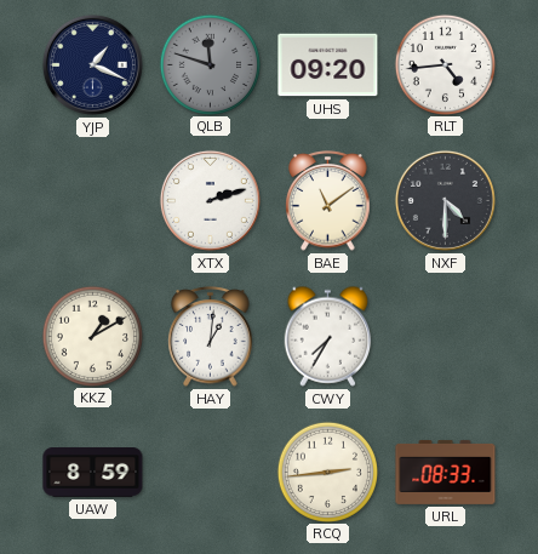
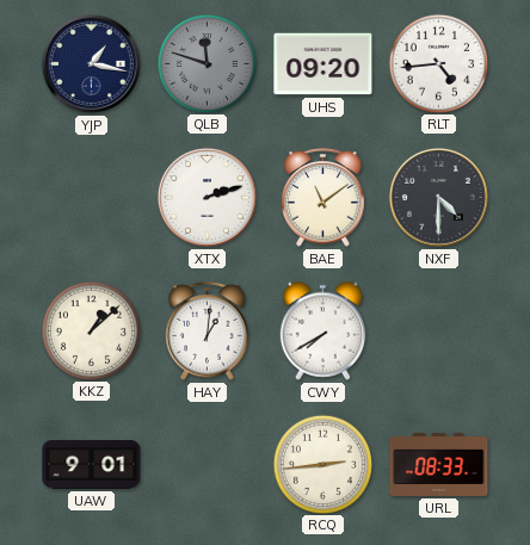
YJP: 1:19 -> 1:17 (91, 63)
KKZ: 1:10 -> 1:08 (91, 330)
CWY: 7:35 -> 7:40 (323, 330)
UAW: 8:59 -> 9:01 (92, 465)
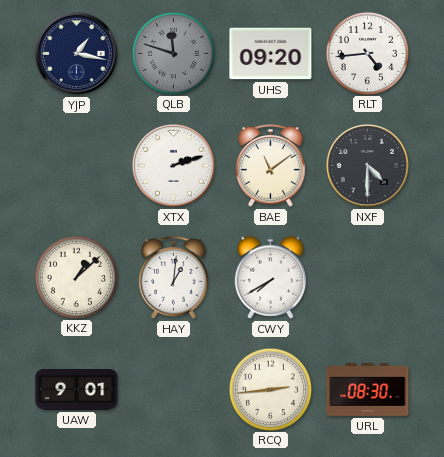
URL: 08:33 -> 08:30 (368, 389)
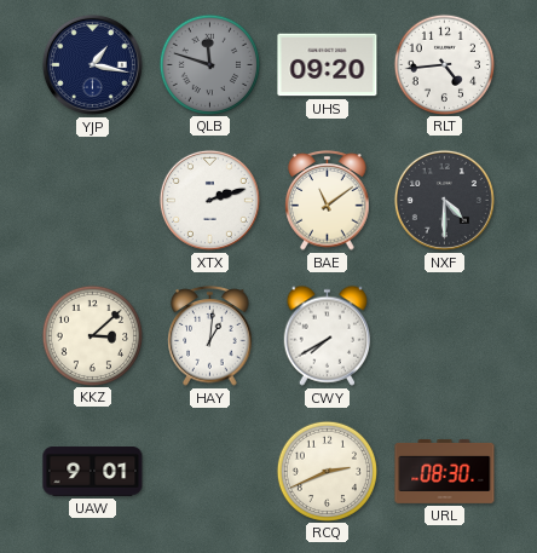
KKZ: 1:08 -> 3:08 (92, 335)
RCQ: 2:44 -> 2:41 (327, 471)
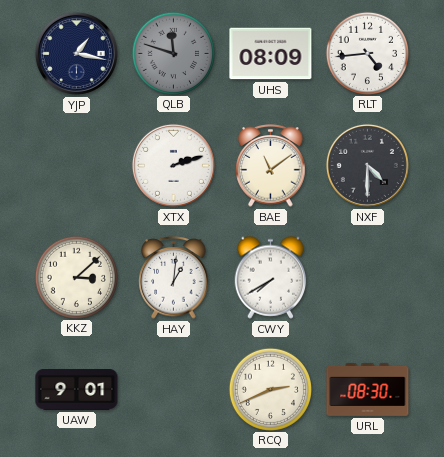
UHS: 09:20 -> 08:09 (271, 54)
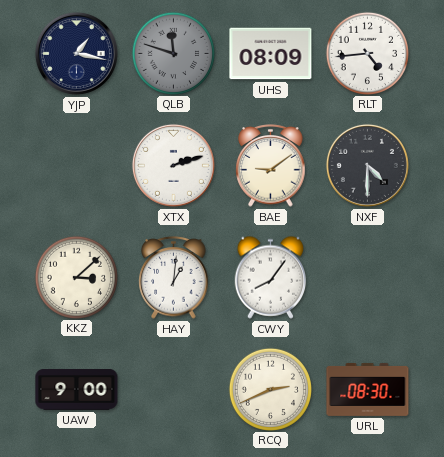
BAE: 11:09 -> 9:09 (271, 166)
CWY: 7:40 -> 8:06 (271, 277)
UAW: 9:01 -> 9:00 (77, 390)
